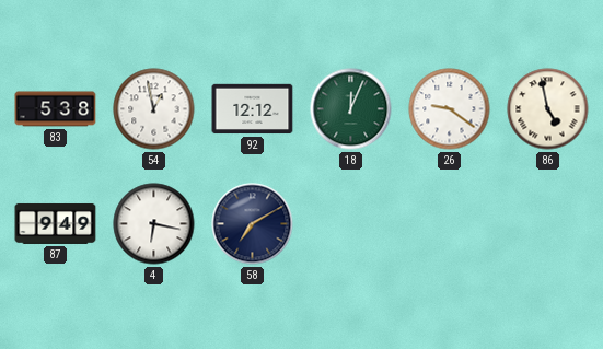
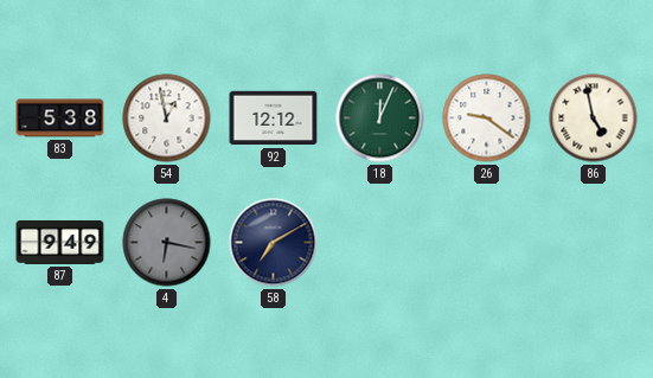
4 dial: white -> grey (167, 243)
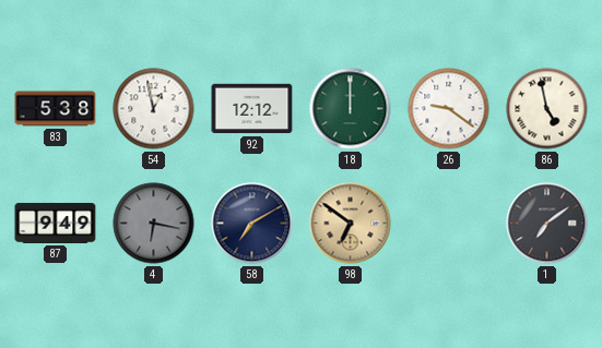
18: 12:04 -> 12:00 (351, 109)
98: none -> 6:51 (351, 224)
1: none -> 7:09 (547, 224)
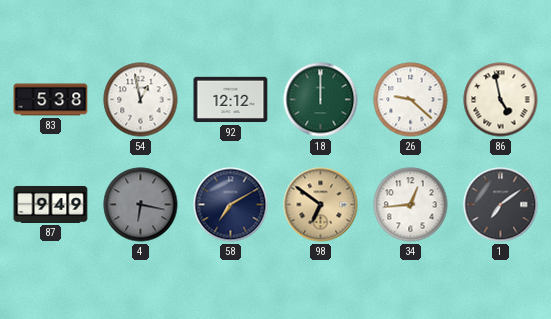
26: 9:21 -> 9:22 (411, 100)
34: none -> 12:44 (411, 205)
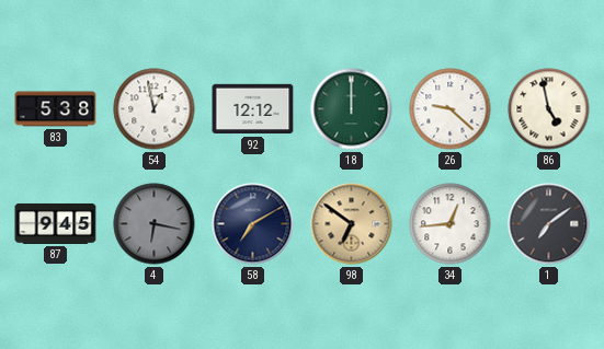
87: 9:49 -> 9:45 (56, 223)
